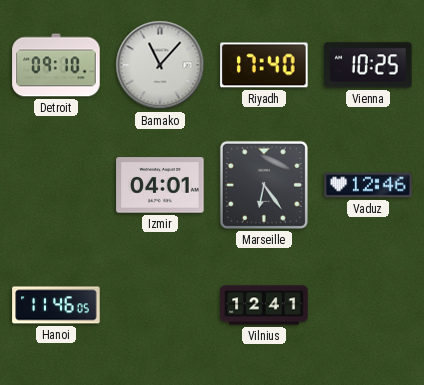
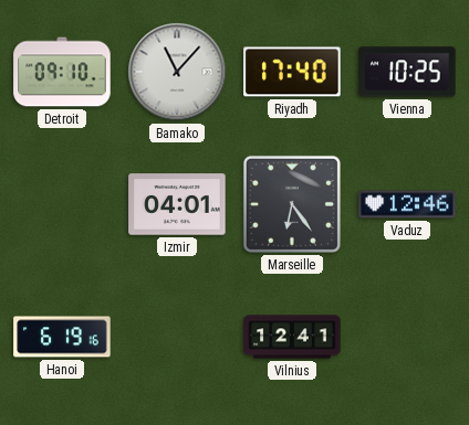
Hanoi: 11:46 -> 6:19 (62, 337)
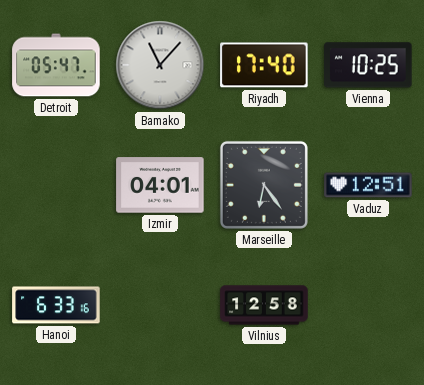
Detroit: 09:10 -> 05:47 (56, 65)
Vaduz: 12:46 -> 12:51 (368, 185)
Hanoi: 6:19 -> 6:33 (56, 305)
Vilnius: 12:41 -> 12:58 (264, 305)
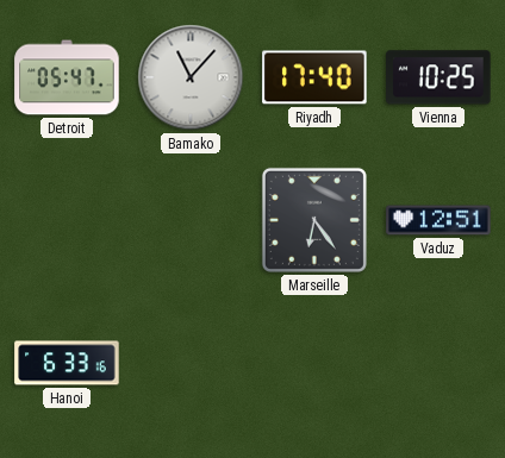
Izmir: 04:01 -> none (160, 185)
Vilnius: 12:58 -> none (264, 305)
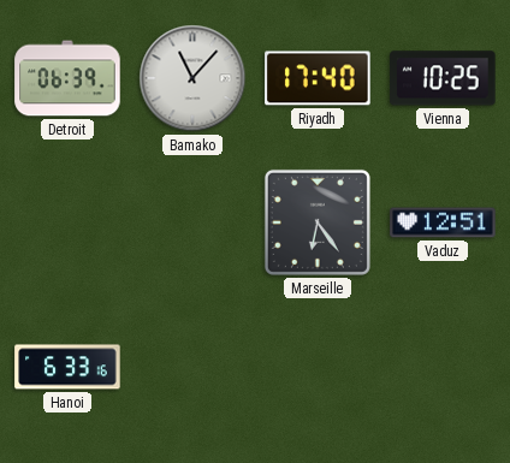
Detroit: 05:47 -> 06:39 (67, 78)
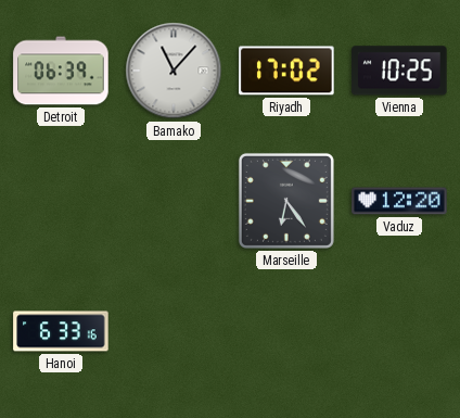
Riyadh: 17:40 -> 17:02 (286, 71)
Vaduz: 12:51 -> 12:20 (399, 201)
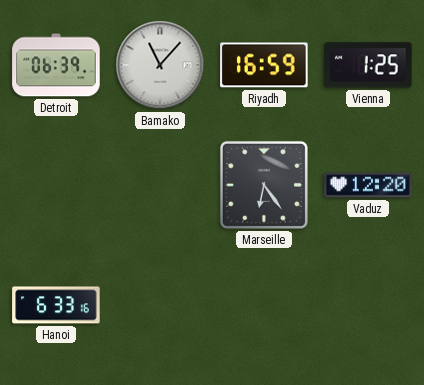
Riyadh: 17:02 -> 16:59 (264, 65)
Vienna: 10:25 -> 1:25 (368, 65)
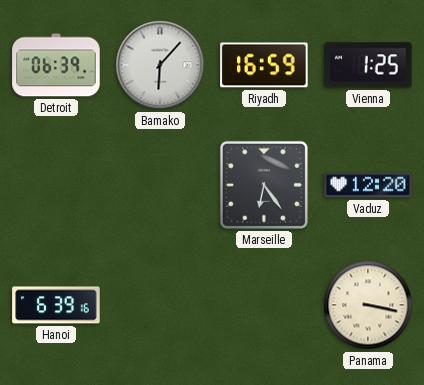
Bamako: 11:07 -> 6:07 (160, 65)
Hanoi: 6:33 -> 6:39 (56, 305)
Panama: none -> 3:17 (368, 305)
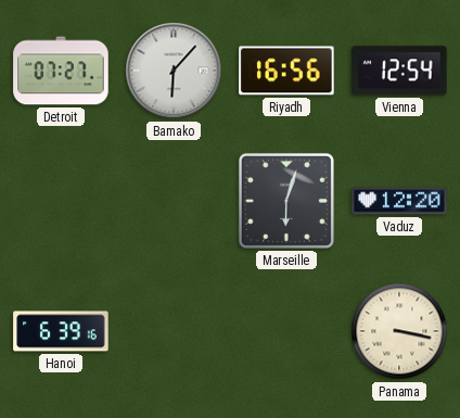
Detroit: 06:39 -> 07:27 (61, 71)
Riyadh: 16:59 -> 16:56 (286, 71)
Vienna: 1:25 -> 12:54 (399, 71)
Marseille: 6:24 -> 6:03 (286, 201)
